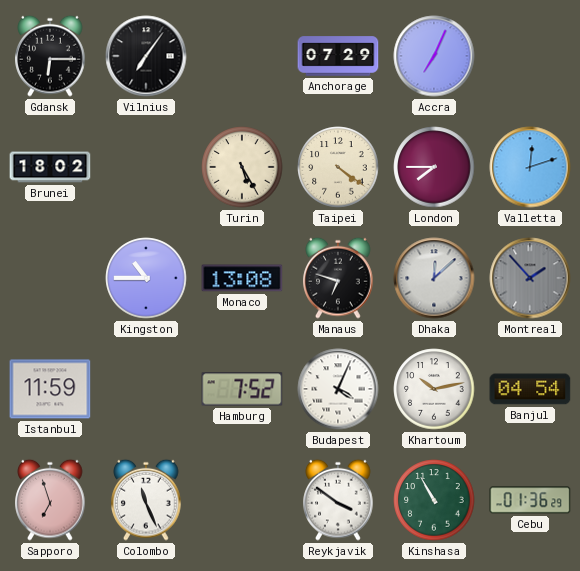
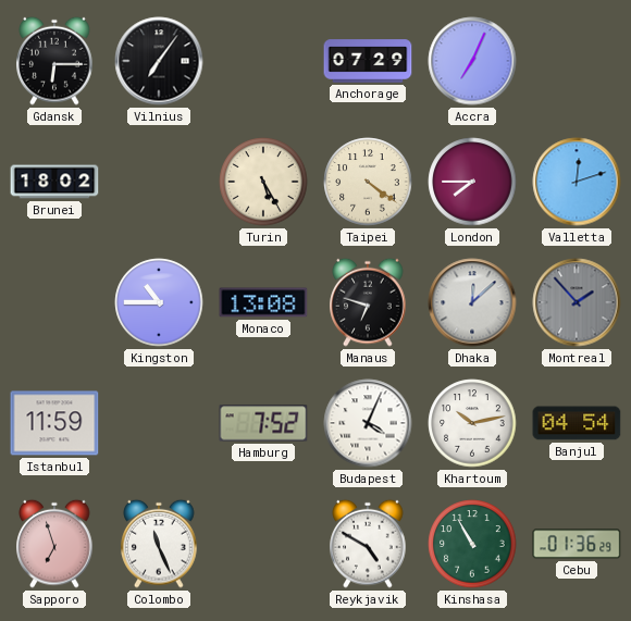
Reykjavik: 3:51 -> 4:50 (368, 544)
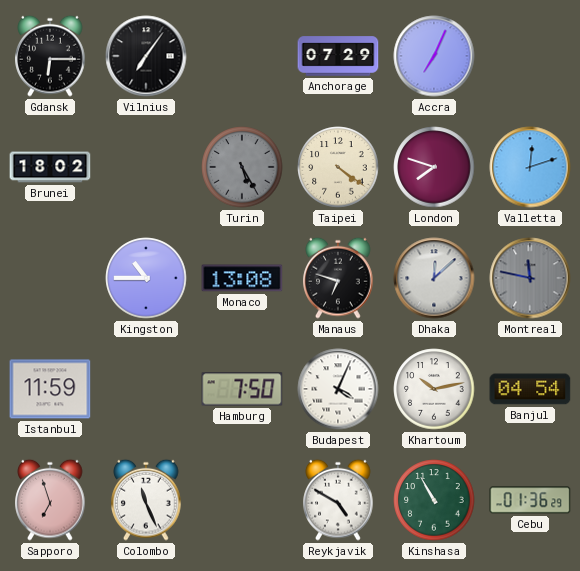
Turin dial: cream -> grey (242, 167)
London: 7:45 -> 7:48 (434, 167)
Montreal: 1:53 -> 11:47 (530, 278)
Hamburg: 7:52 -> 7:50 (242, 389)
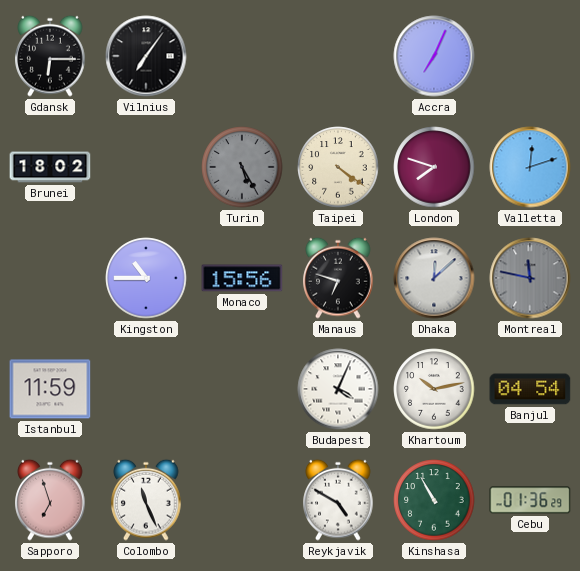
Anchorage: 07:29 -> none (338, 56)
Monaco: 13:08 -> 15:56 (242, 278)
Hamburg: 7:50 -> none (242, 389)
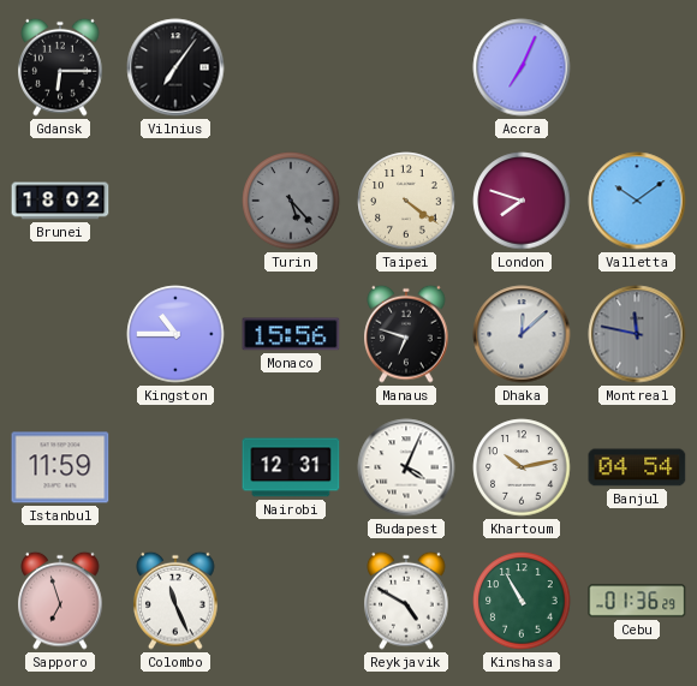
Turin: 5:25 -> 5:23 (291, 201)
Valletta: 12:12 -> 10:09 (637, 201)
Nairobi: none -> 12:31 (291, 467)
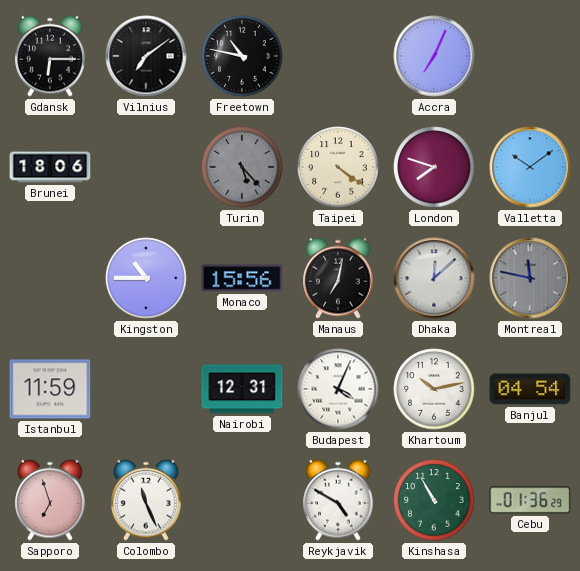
Vilnius: 7:06 -> 7:09 (146, 56)
Freetown: none -> 10:47 (242, 56)
Brunei: 18:02 -> 18:06 (50, 167)
Manaus: 6:48 -> 7:02 (338, 278)
